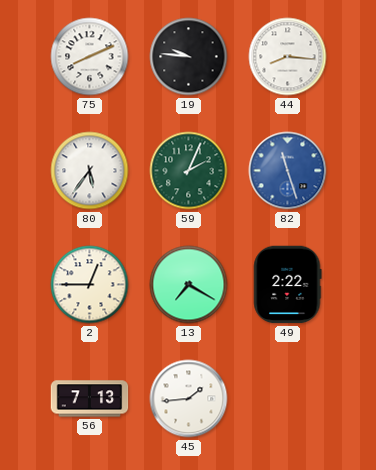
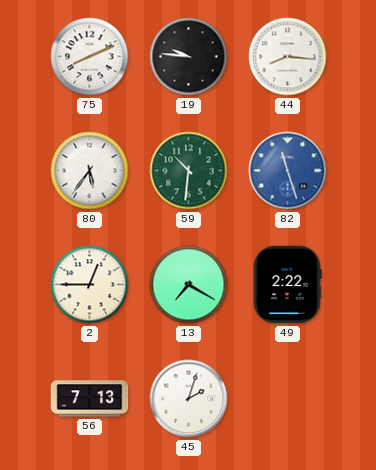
59: 2:04 -> 10:31 (189, 171)
45: 1:44 -> 2:03 (189, 399)
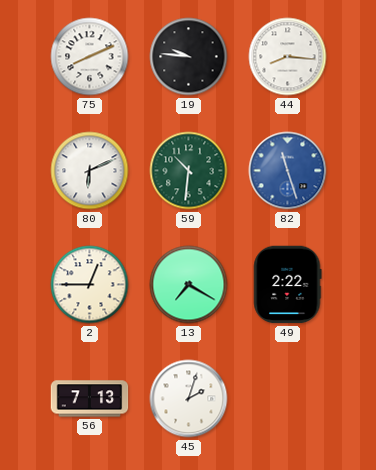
80: 5:36 -> 6:11 (90, 171)
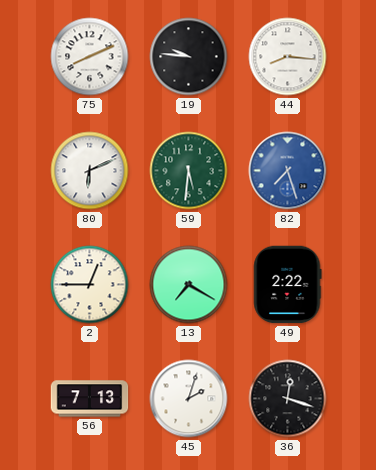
59: 10:31 -> 5:31 (189, 171)
82: 11:27 -> 7:27 (288, 171)
36: none -> 12:18 (288, 399)
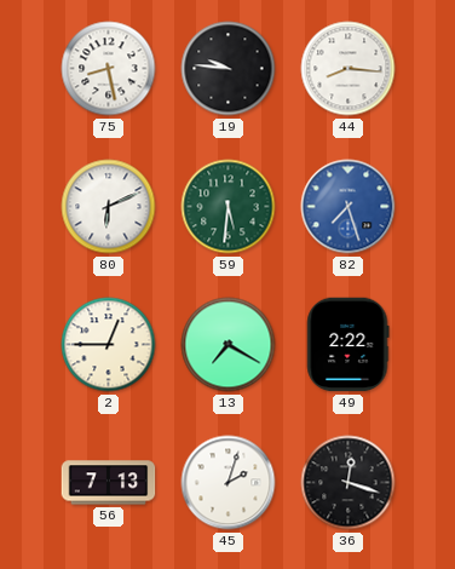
75: 8:11 -> 8:28 (109, 69)
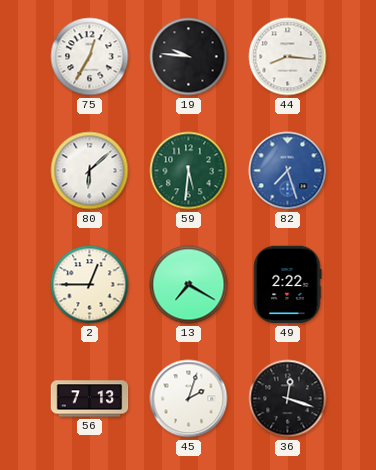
75: 8:28 -> 12:35 (90, 57)
80: 6:11 -> 6:08 (90, 171)
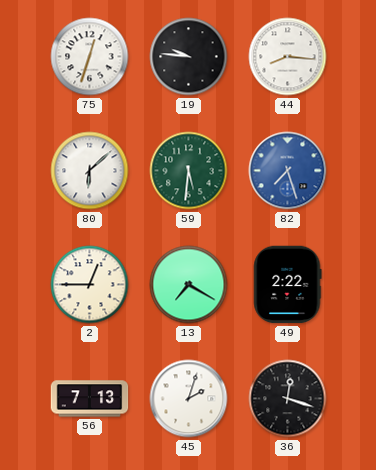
75: 12:35 -> 12:33 (90, 57)
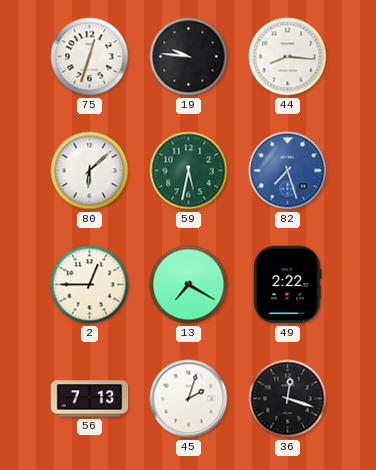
59: 5:31 -> 5:32 (189, 171)
